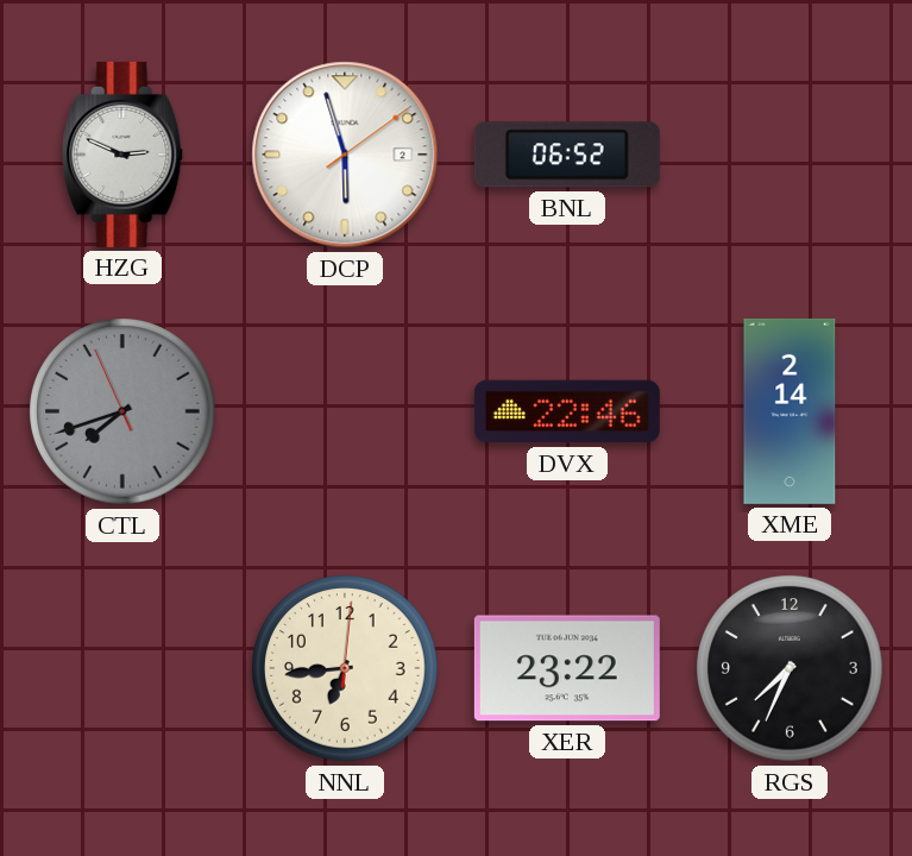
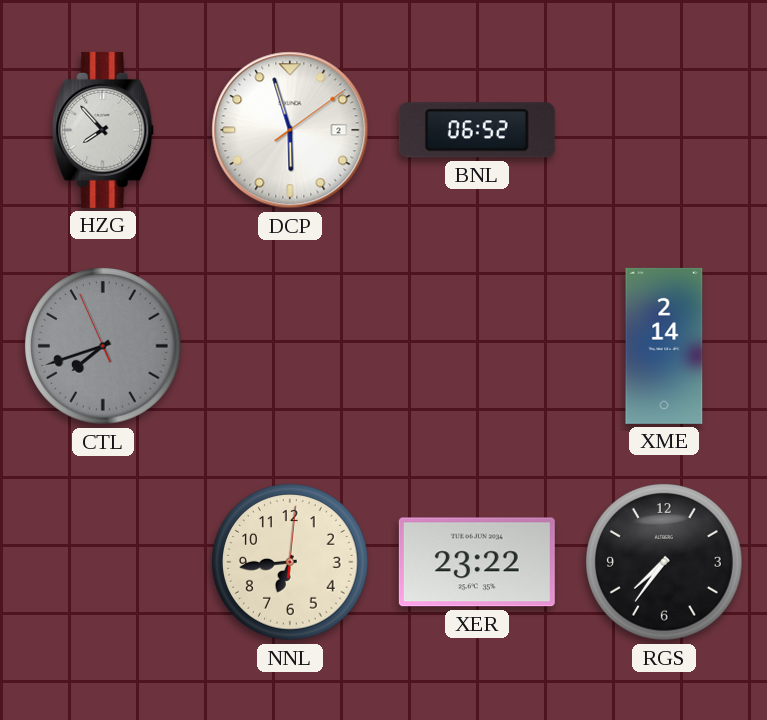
HZG: 2:49 -> 7:53 (104, 130)
DVX: 22:46 -> none (567, 411)
RGS: 7:34 -> 7:36 (664, 562)
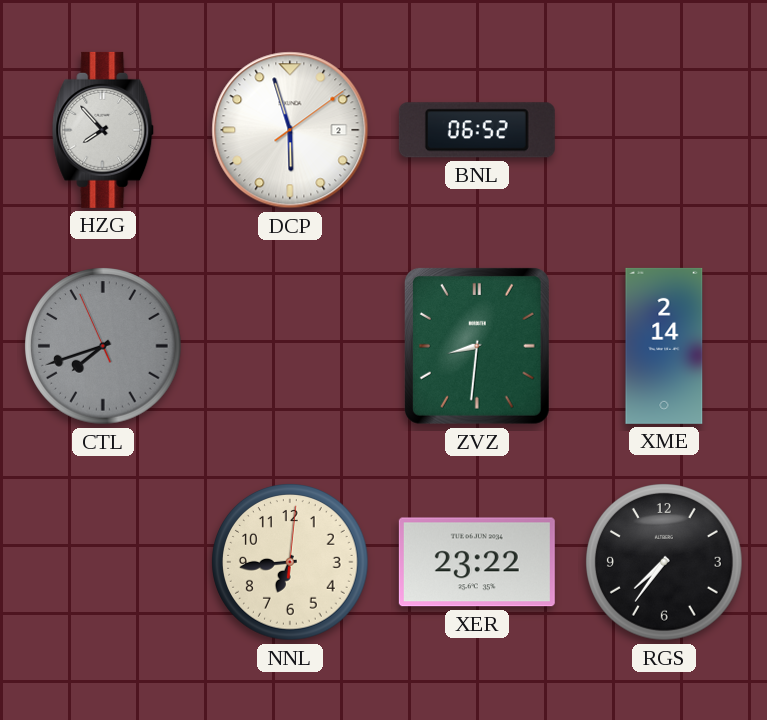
ZVZ: none -> 8:31 (477, 346)
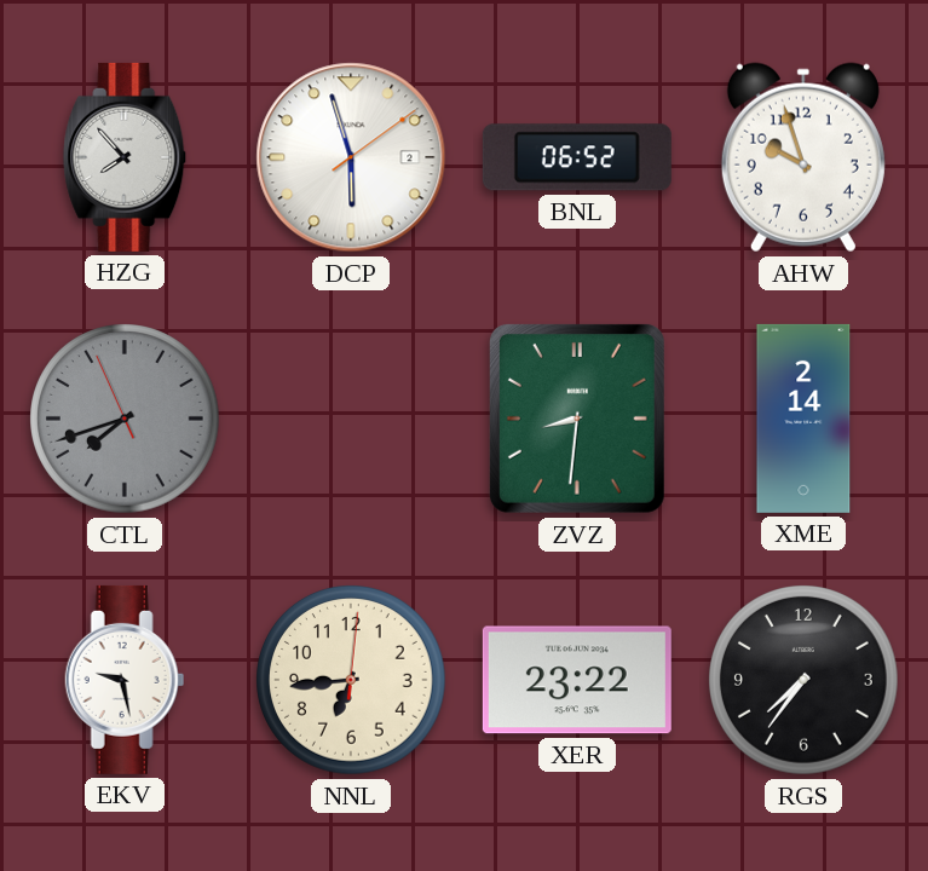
AHW: none -> 9:57 (803, 157)
EKV: none -> 9:28 (125, 680)
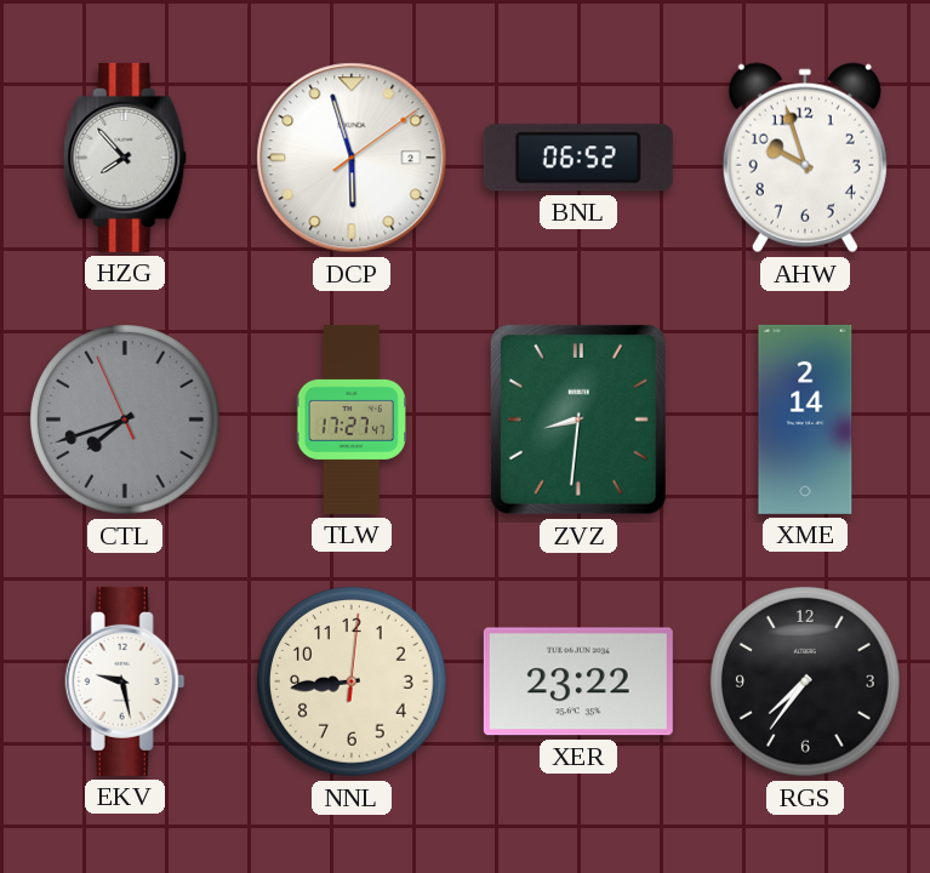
TLW: none -> 17:27 (352, 420)
NNL: 6:44 -> 8:44 (352, 681)
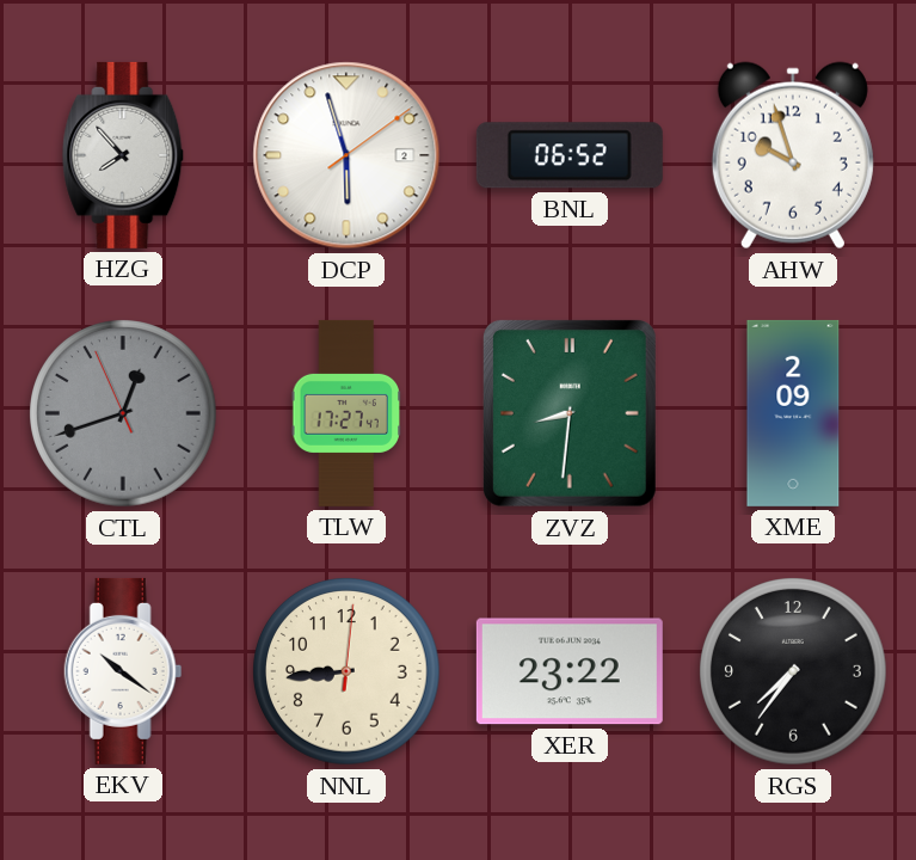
CTL: 7:41 -> 12:41 (123, 413)
XME: 2:14 -> 2:09 (793, 413)
EKV: 9:28 -> 10:21 (123, 671)
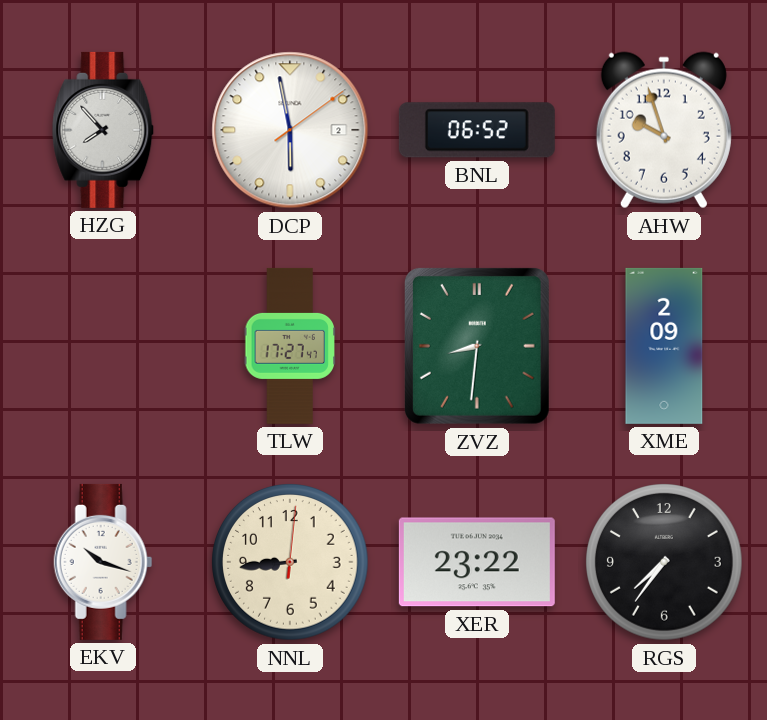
DCP: 5:57 -> 5:58 (290, 130)
CTL: 12:41 -> none (123, 413)
EKV: 10:21 -> 10:18 (103, 562)
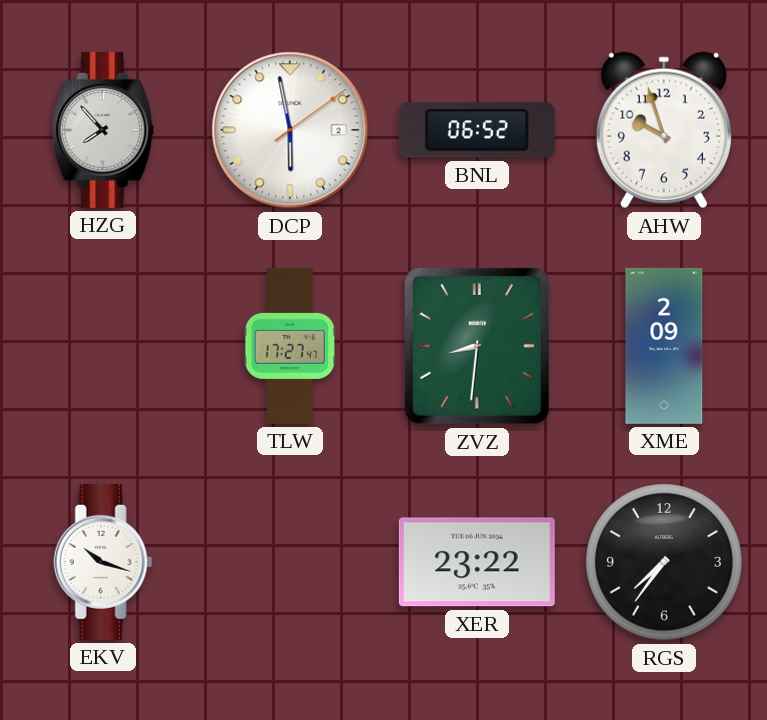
NNL: 8:44 -> none (290, 562)
